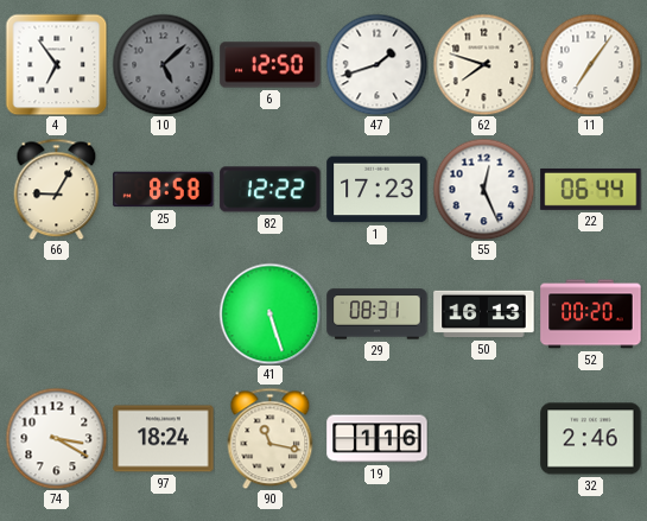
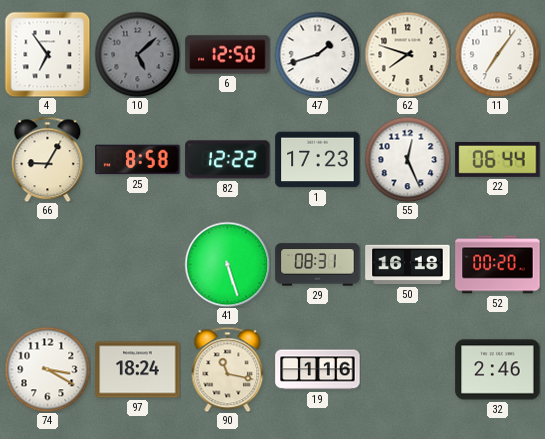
50: 16:13 -> 16:18 (408, 265)
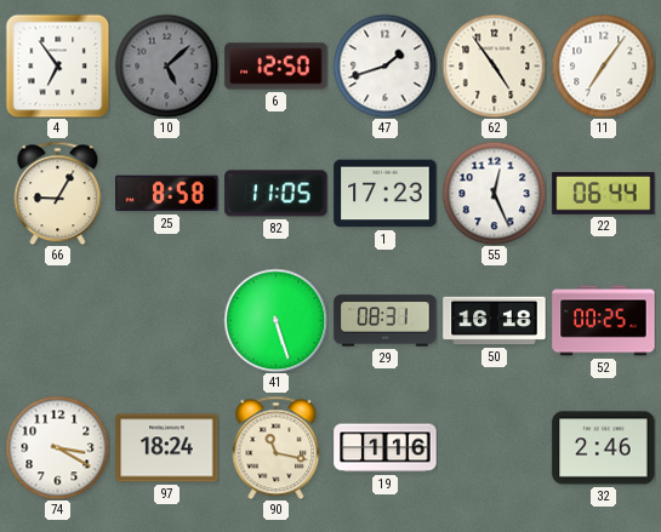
62: 7:48 -> 4:54 (494, 65)
82: 12:22 -> 11:05 (277, 194)
52: 00:20 -> 00:25 (604, 321)
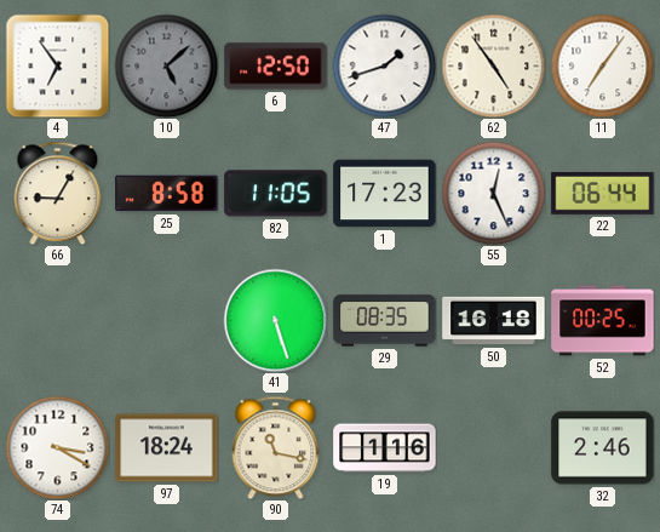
29: 08:31 -> 08:35 (385, 321)
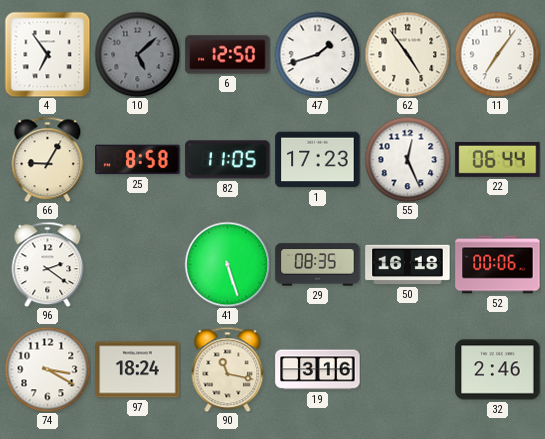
96: none -> 2:21 (48, 264)
52: 00:25 -> 00:06 (498, 265)
19: 1:16 -> 3:16 (318, 370)
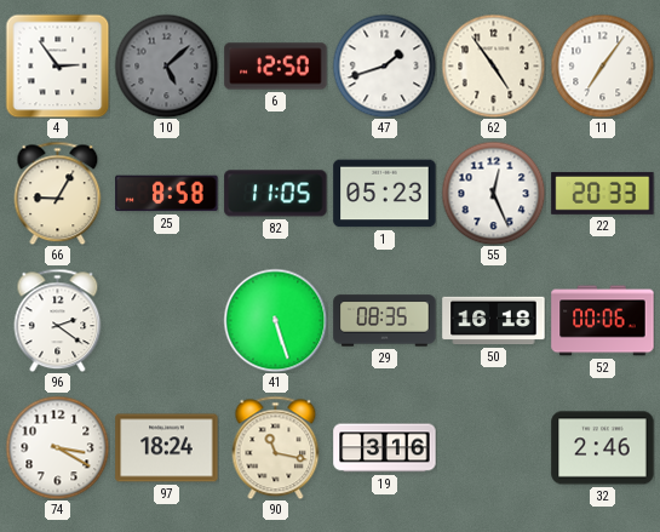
4: 6:54 -> 2:54 (57, 65)
1: 17:23 -> 05:23 (385, 194)
22: 06:44 -> 20:33 (603, 193)
